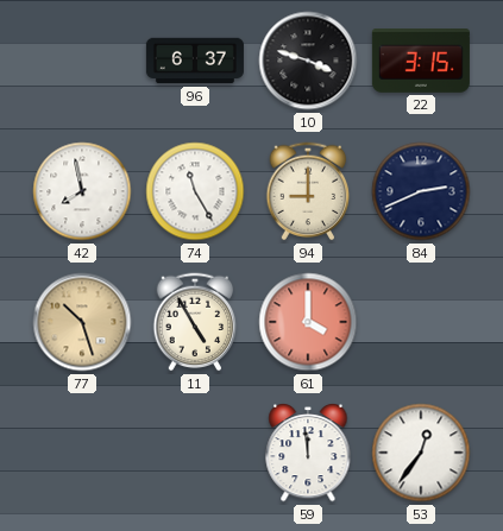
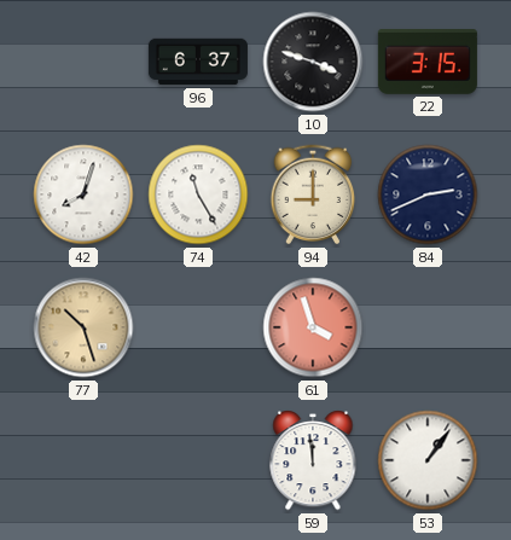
42: 7:58 -> 8:03 (83, 194)
11: 4:55 -> none (195, 322)
61: 4:00 -> 3:57 (313, 327)
53: 12:36 -> 1:06 (428, 460)
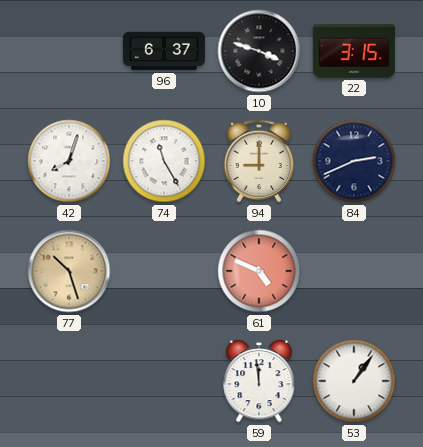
61: 3:57 -> 4:49 (259, 271)
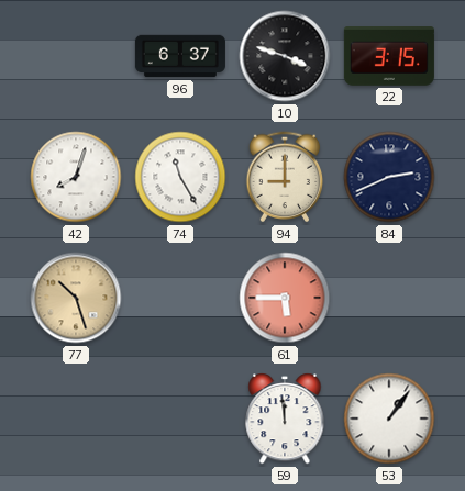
61: 4:49 -> 5:45 (285, 298)
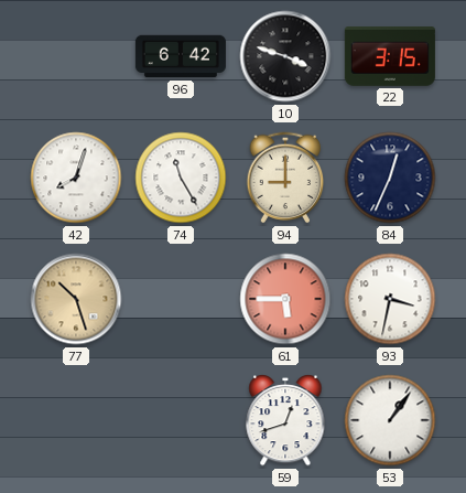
96: 6:37 -> 6:42 (181, 56)
84: 2:41 -> 12:34 (390, 178)
93: none -> 3:32 (390, 299)
59: 11:59 -> 12:42 (285, 421)
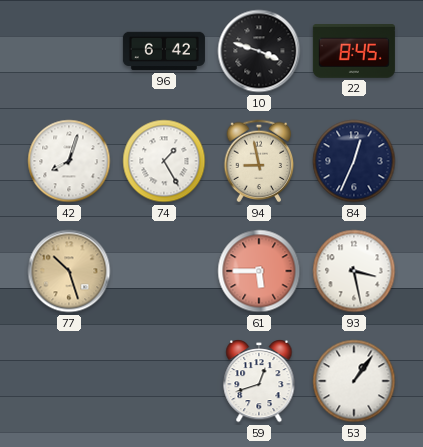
22: 3:15 -> 8:45 (354, 52)
74: 11:25 -> 1:25 (164, 161)
94: 9:00 -> 8:58 (259, 161)
93: 3:32 -> 3:28 (354, 271)
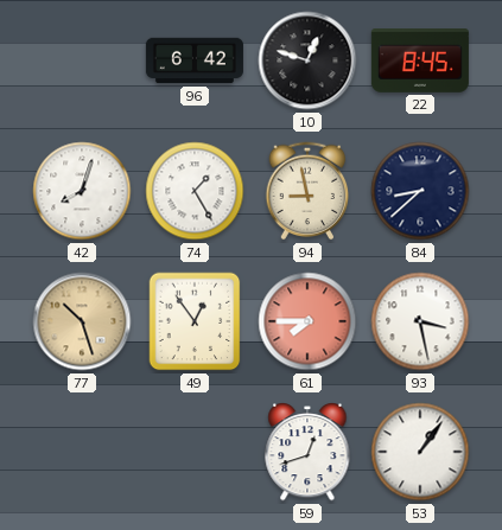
10: 3:48 -> 12:48 (307, 60)
84: 12:34 -> 8:38 (420, 191)
49: none -> 12:54 (195, 321)
61: 5:45 -> 7:45 (307, 321)
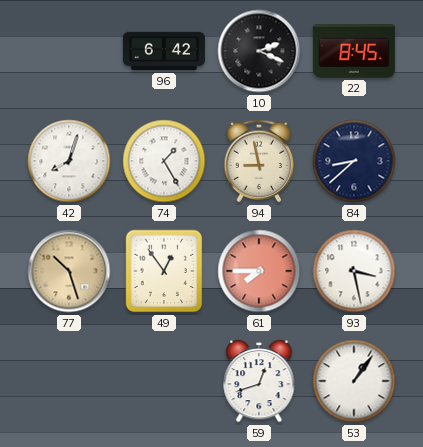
10: 12:48 -> 2:19 (259, 51)
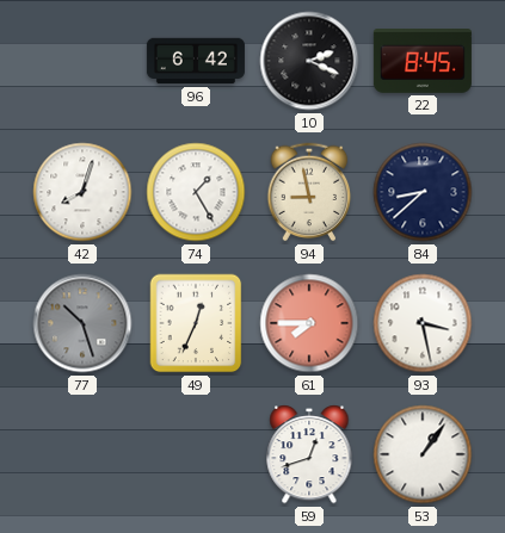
77 dial: champagne -> grey (82, 323)
49: 12:54 -> 12:34 (196, 323)
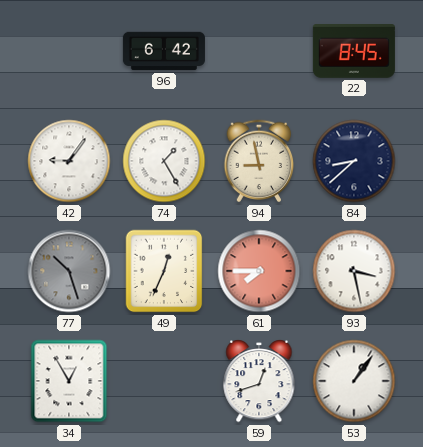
10: 2:19 -> none (309, 61)
42: 8:03 -> 9:06 (69, 161)
34: none -> 12:55 (69, 381)
